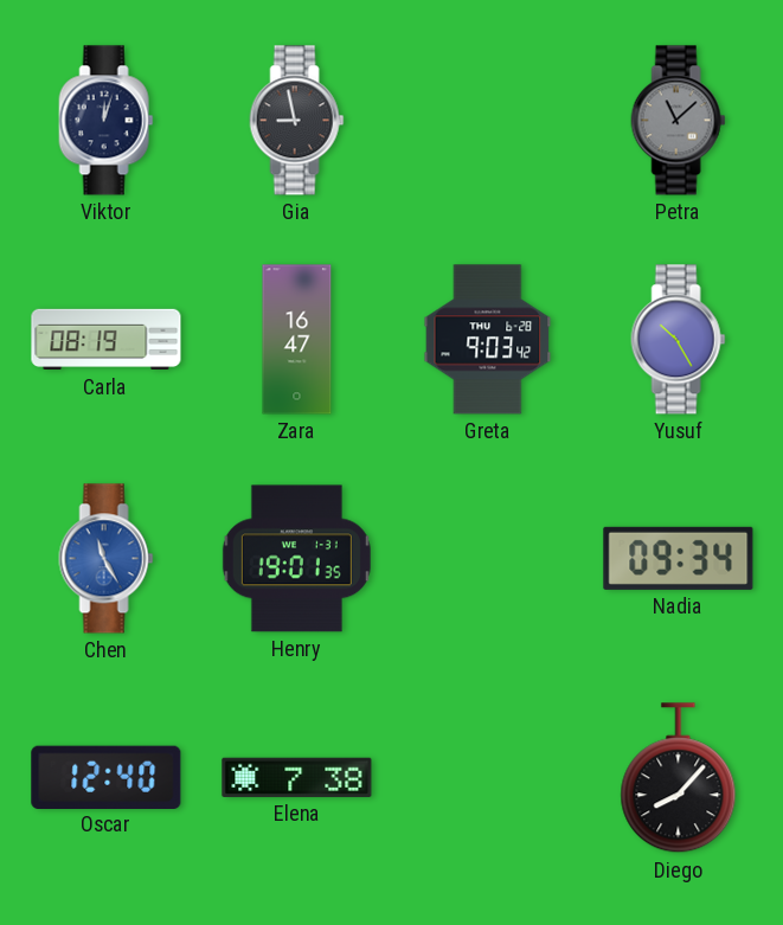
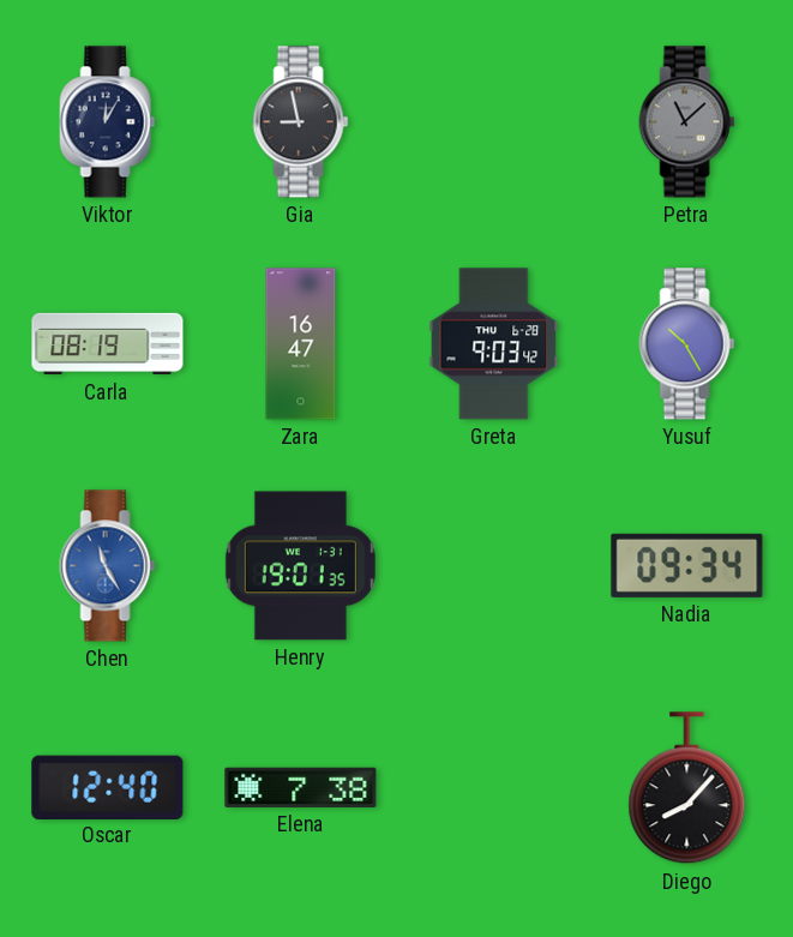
Viktor: 12:03 -> 12:05 (108, 122)
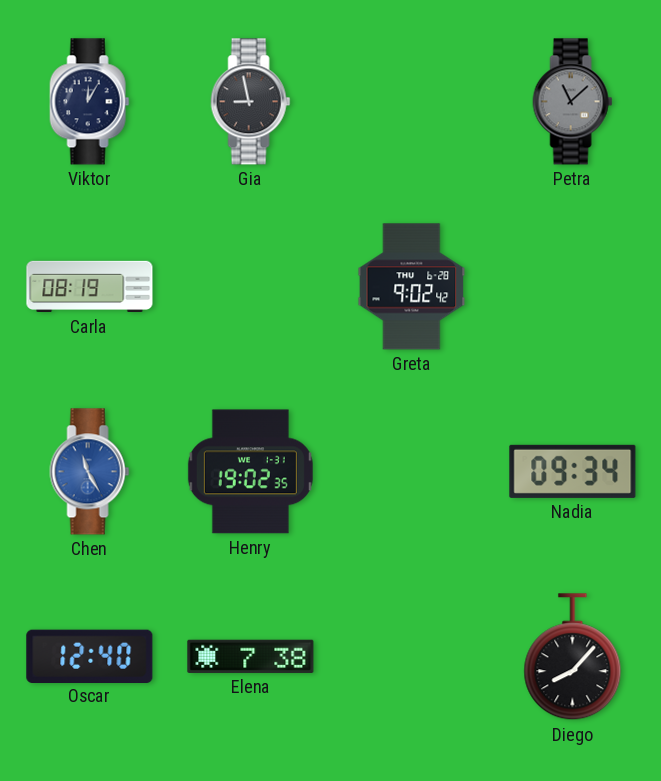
Zara: 16:47 -> none (301, 344)
Greta: 9:03 -> 9:02 (412, 287)
Yusuf: 10:25 -> none (687, 344)
Henry: 19:01 -> 19:02 (250, 472)
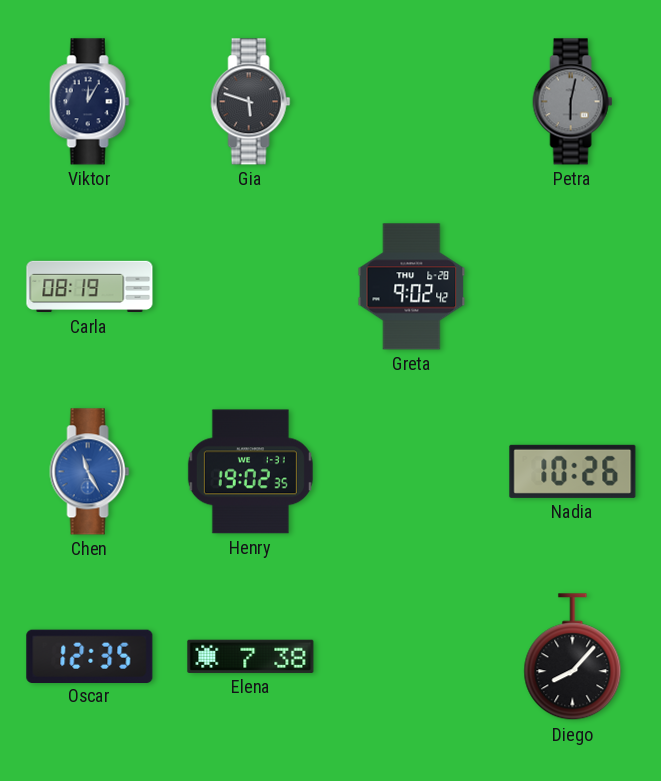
Gia: 8:58 -> 5:48 (251, 102)
Petra: 11:08 -> 6:02 (573, 102)
Nadia: 09:34 -> 10:26 (573, 471)
Oscar: 12:40 -> 12:35 (90, 656)
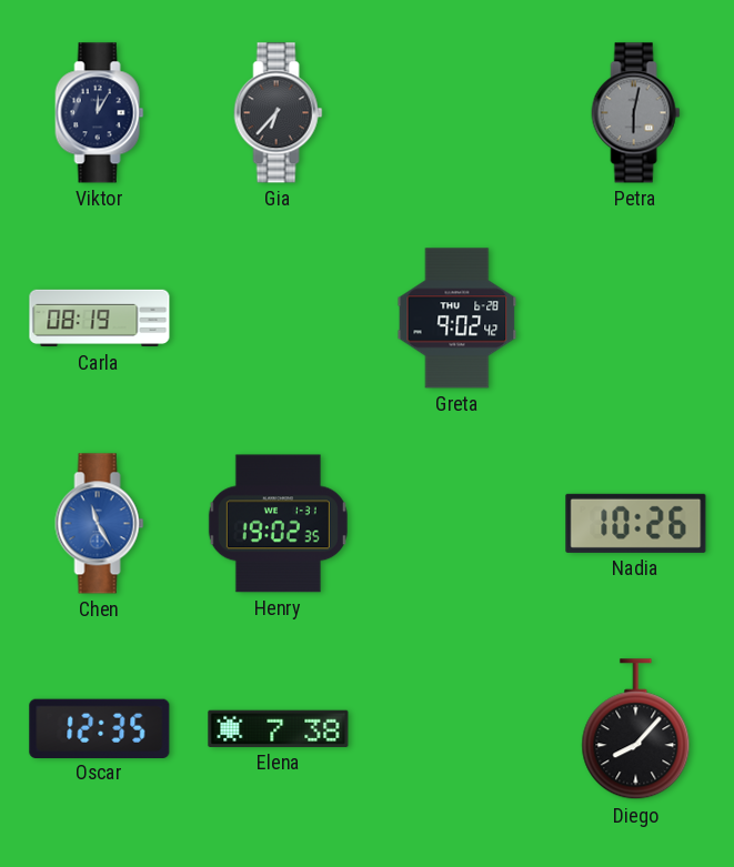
Gia: 5:48 -> 6:37 (279, 113)
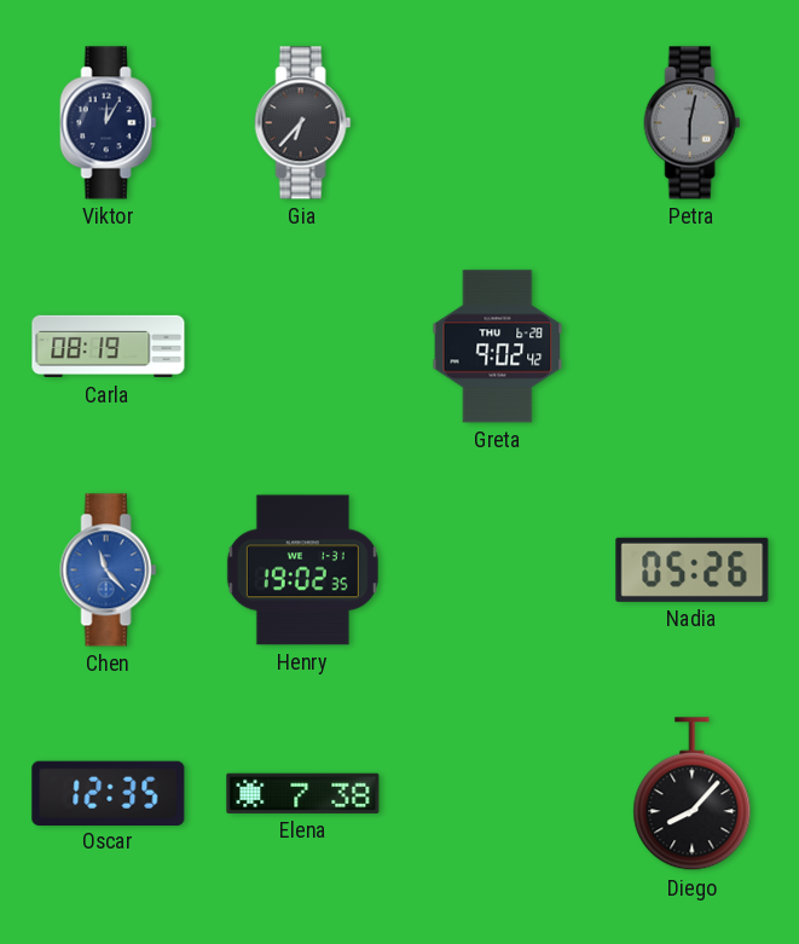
Chen: 11:25 -> 11:23 (109, 571)
Nadia: 10:26 -> 05:26 (693, 569)
